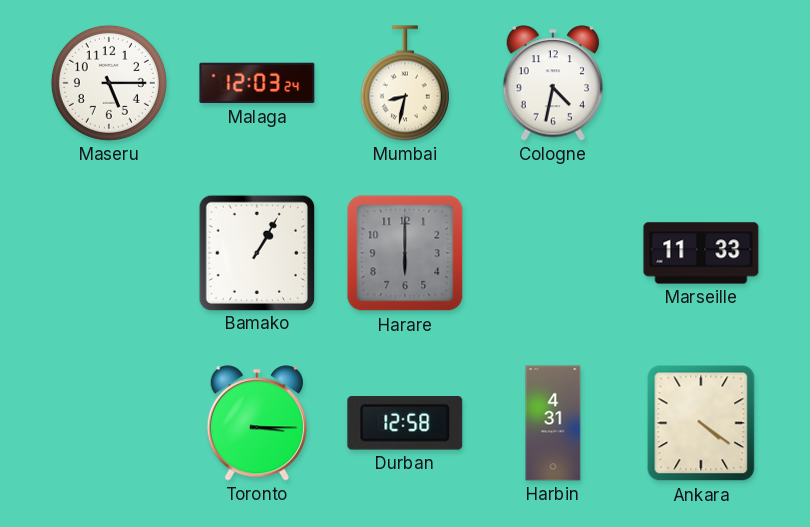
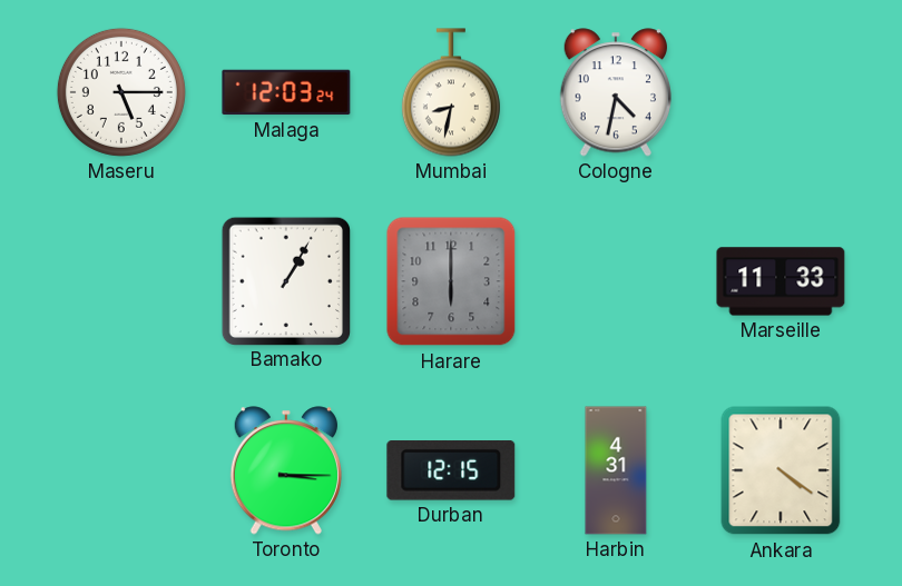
Durban: 12:58 -> 12:15 (451, 471)
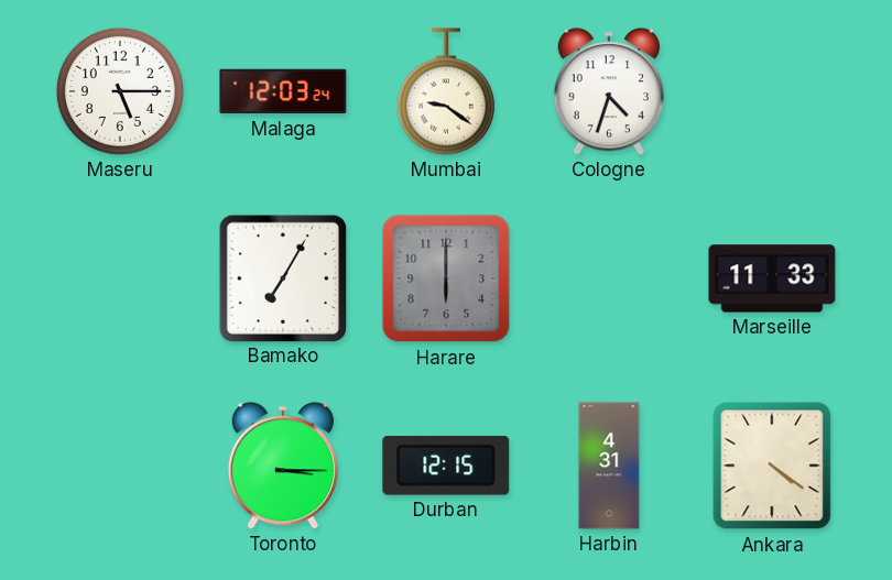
Mumbai: 8:32 -> 9:21 (446, 91)
Cologne: 4:32 -> 4:33 (608, 91)
Bamako: 1:05 -> 7:05 (282, 277)
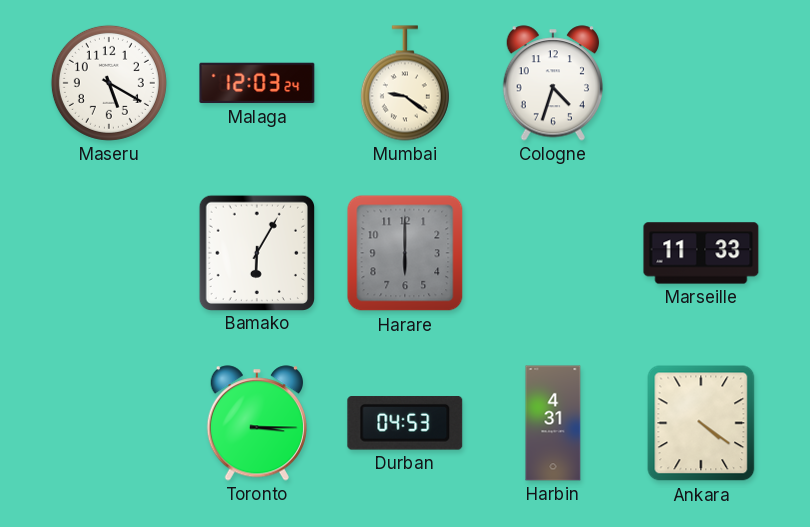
Maseru: 5:15 -> 5:20 (109, 83)
Bamako: 7:05 -> 6:05 (256, 252)
Durban: 12:15 -> 04:53 (405, 424)
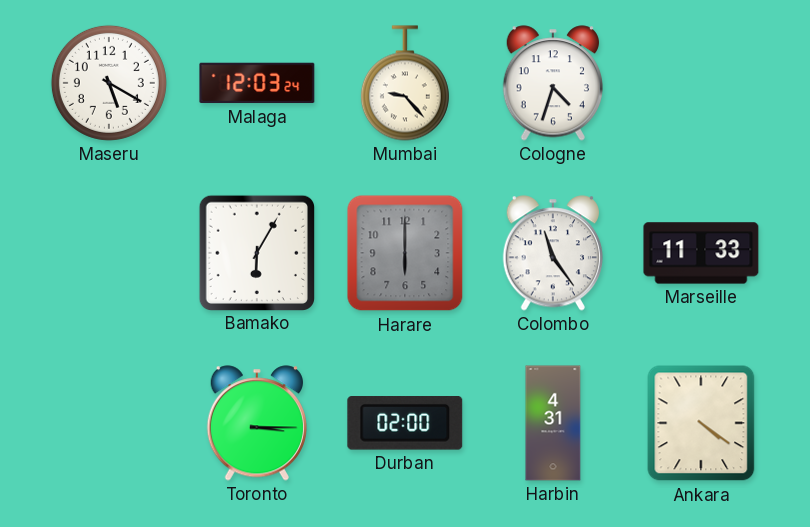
Mumbai: 9:21 -> 9:23 (405, 83)
Colombo: none -> 11:24 (552, 253)
Durban: 04:53 -> 02:00 (405, 424)
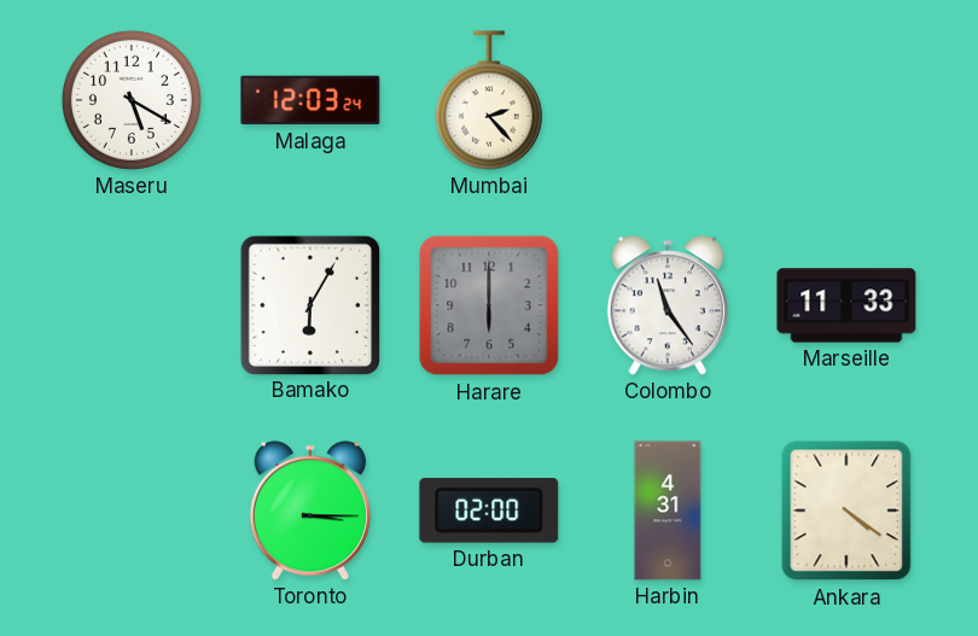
Mumbai: 9:23 -> 2:23 (489, 100)
Cologne: 4:33 -> none (552, 83)
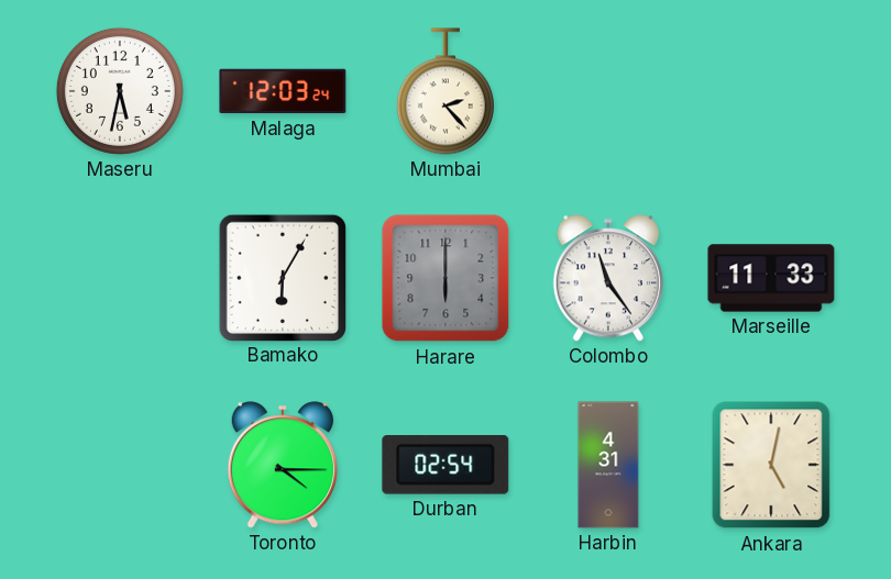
Maseru: 5:20 -> 5:32 (120, 91)
Toronto: 3:15 -> 4:15 (282, 465)
Durban: 02:00 -> 02:54 (446, 466)
Ankara: 4:21 -> 5:02 (771, 465)
